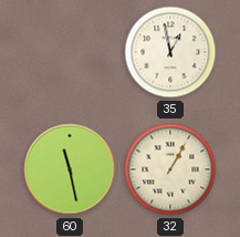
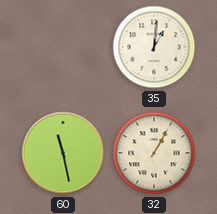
35: 12:58 -> 1:01 (154, 47)
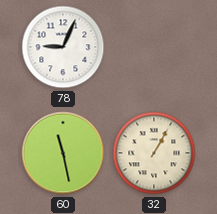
78: none -> 9:04 (63, 47)
35: 1:01 -> none (154, 47)
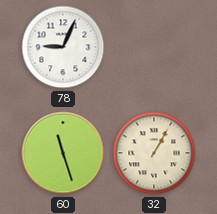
60: 11:28 -> 11:27 (63, 153)
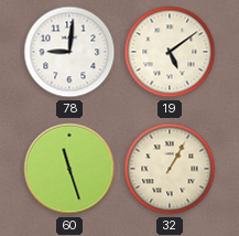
78: 9:04 -> 9:01 (69, 52)
19: none -> 5:09 (170, 52)
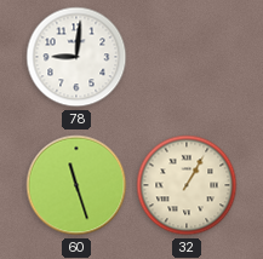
19: 5:09 -> none (170, 52)
